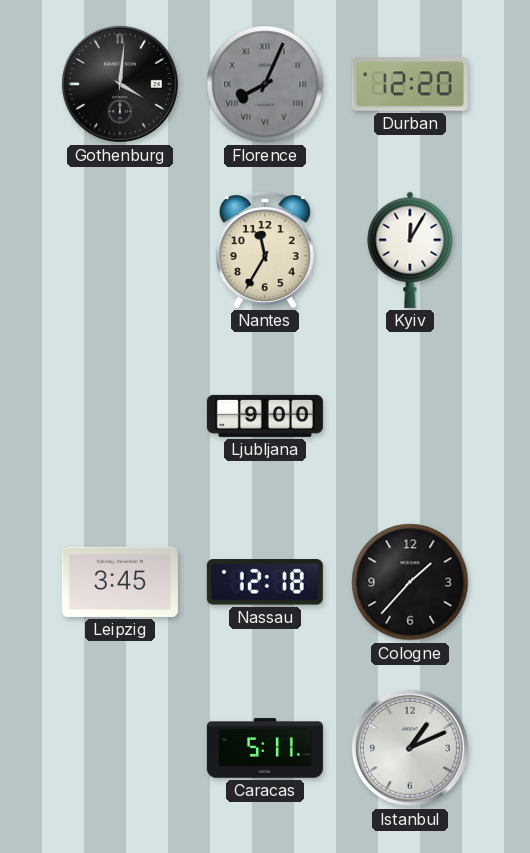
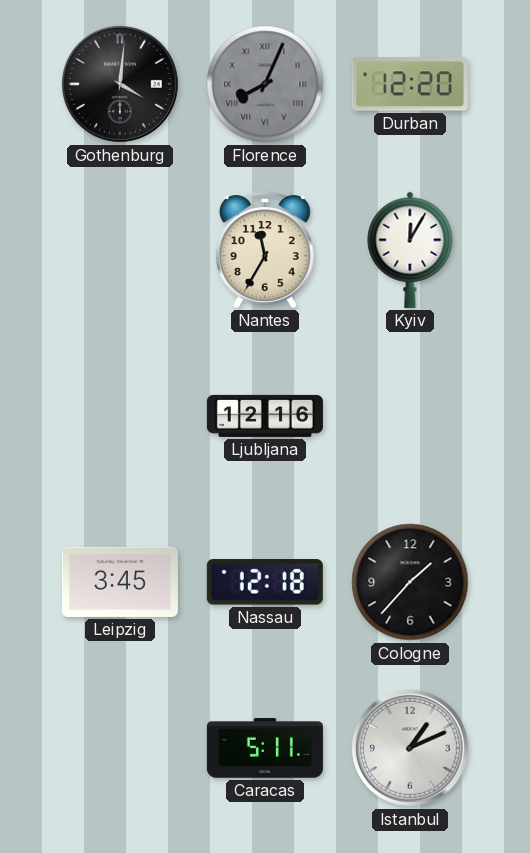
Ljubljana: 9:00 -> 12:16 (265, 416)
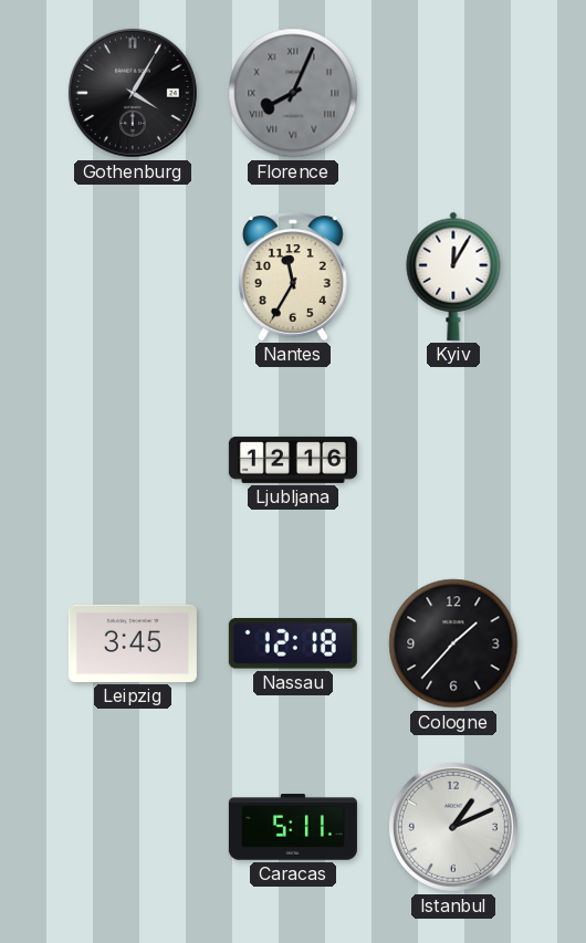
Gothenburg: 4:01 -> 4:05 (133, 93)
Durban: 12:20 -> none (410, 84)
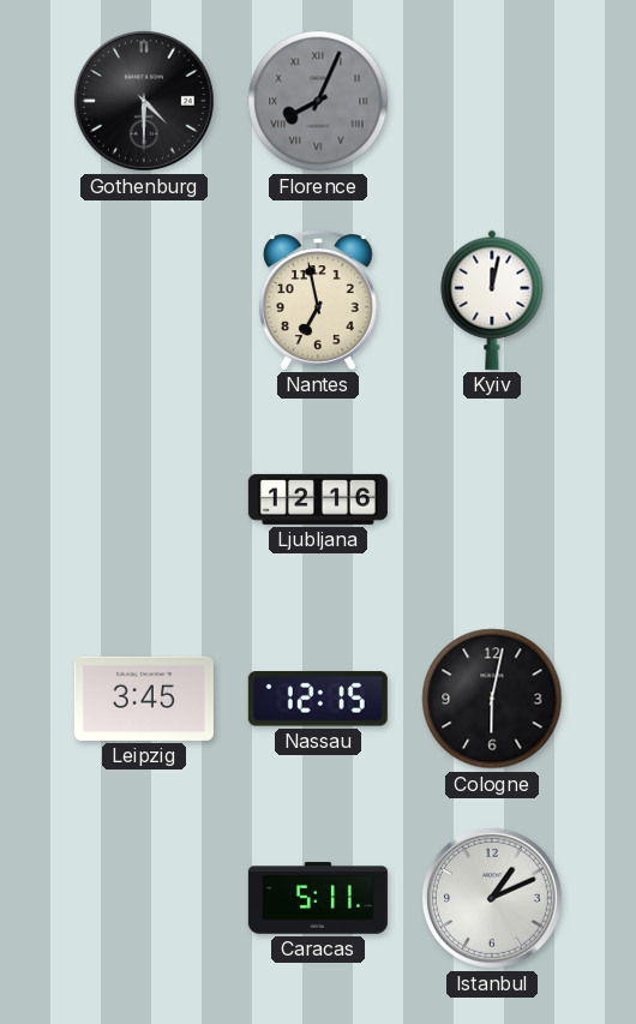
Gothenburg: 4:05 -> 4:30 (144, 101)
Nantes: 11:35 -> 6:58 (318, 300)
Kyiv: 12:05 -> 12:02 (492, 300)
Nassau: 12:18 -> 12:15 (318, 699)
Cologne: 1:37 -> 6:02 (492, 699)
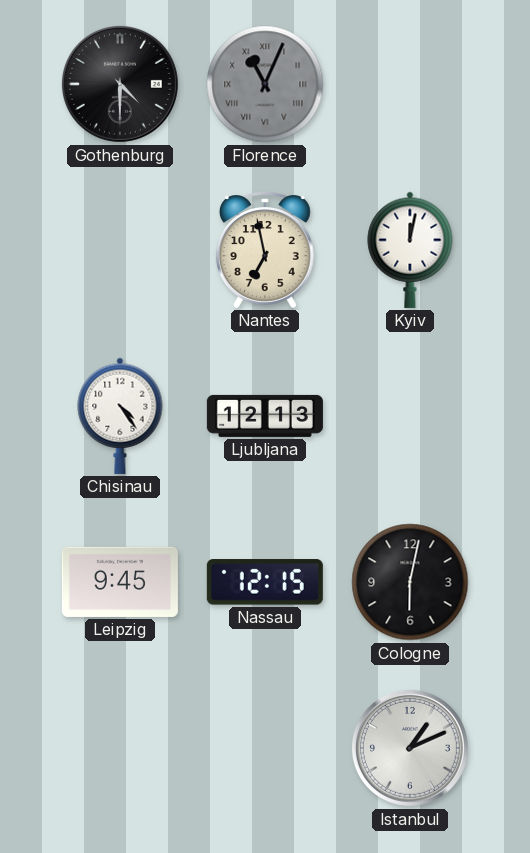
Florence: 8:04 -> 11:04 (265, 84)
Chisinau: none -> 4:24 (120, 416)
Ljubljana: 12:16 -> 12:13 (265, 416)
Leipzig: 3:45 -> 9:45 (120, 582)
Caracas: 5:11 -> none (318, 898)
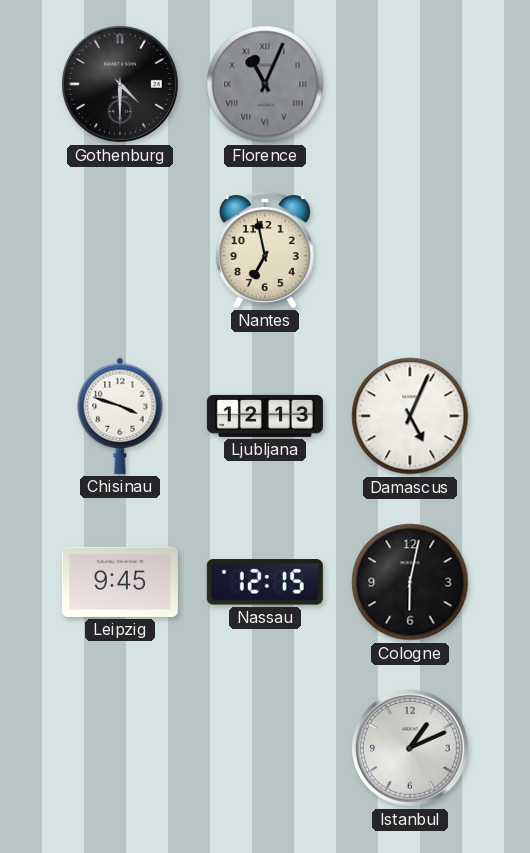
Kyiv: 12:02 -> none (410, 250)
Chisinau: 4:24 -> 3:48 (120, 416)
Damascus: none -> 5:04 (410, 416)
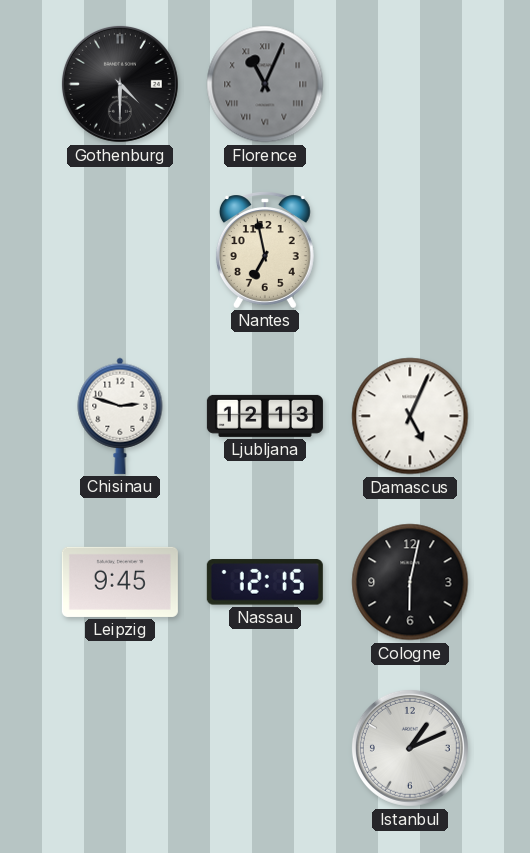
Chisinau: 3:48 -> 2:48 (120, 416)
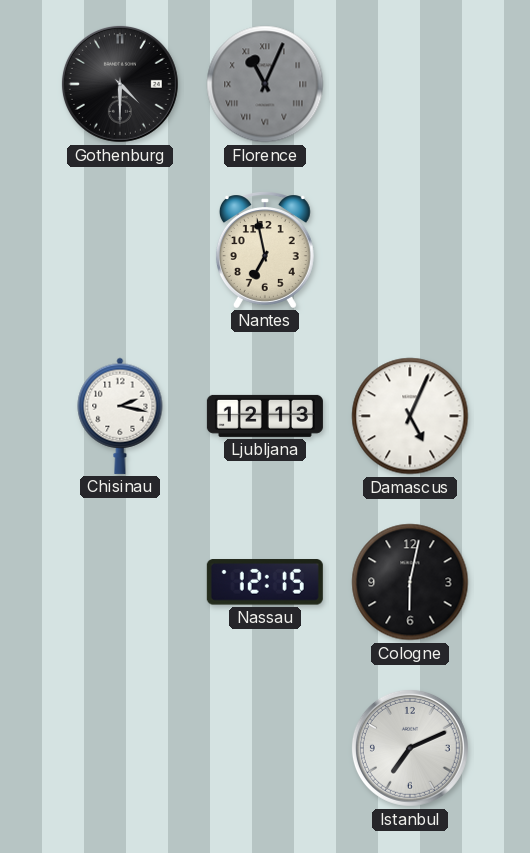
Chisinau: 2:48 -> 2:17 (120, 416)
Leipzig: 9:45 -> none (120, 582)
Istanbul: 1:11 -> 7:11 (410, 748)
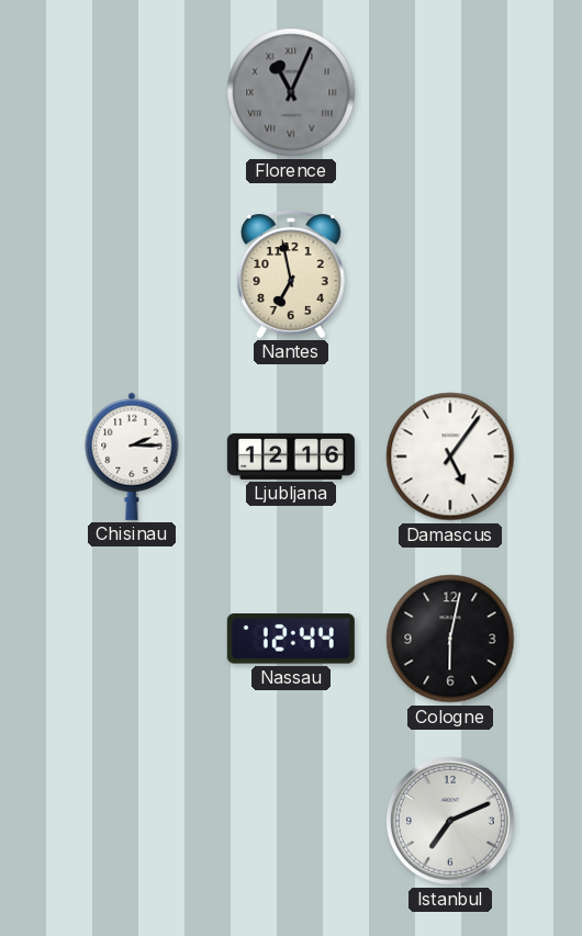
Gothenburg: 4:30 -> none (120, 84)
Chisinau: 2:17 -> 2:15 (132, 456)
Ljubljana: 12:13 -> 12:16 (291, 456)
Damascus: 5:04 -> 5:06 (450, 456)
Nassau: 12:15 -> 12:44 (291, 639)
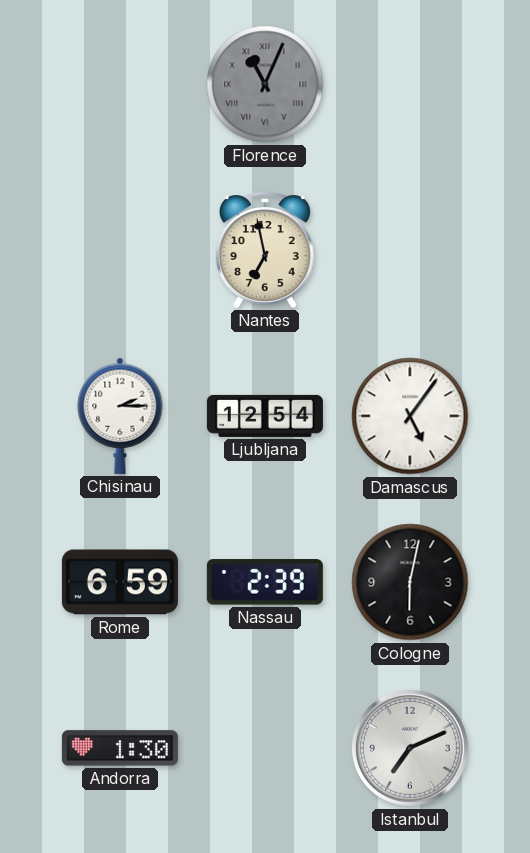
Ljubljana: 12:16 -> 12:54 (265, 416)
Rome: none -> 6:59 (120, 582)
Nassau: 12:44 -> 2:39 (265, 582)
Andorra: none -> 1:30 (120, 748)
